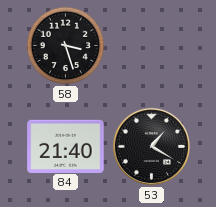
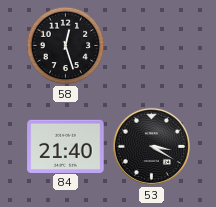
58: 3:27 -> 12:27 (66, 46)
53: 1:20 -> 3:20 (151, 146)
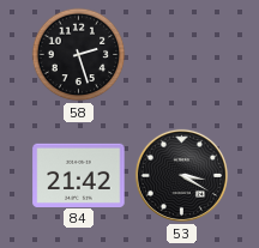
58: 12:27 -> 2:27 (79, 55)
84: 21:40 -> 21:42 (79, 175)
